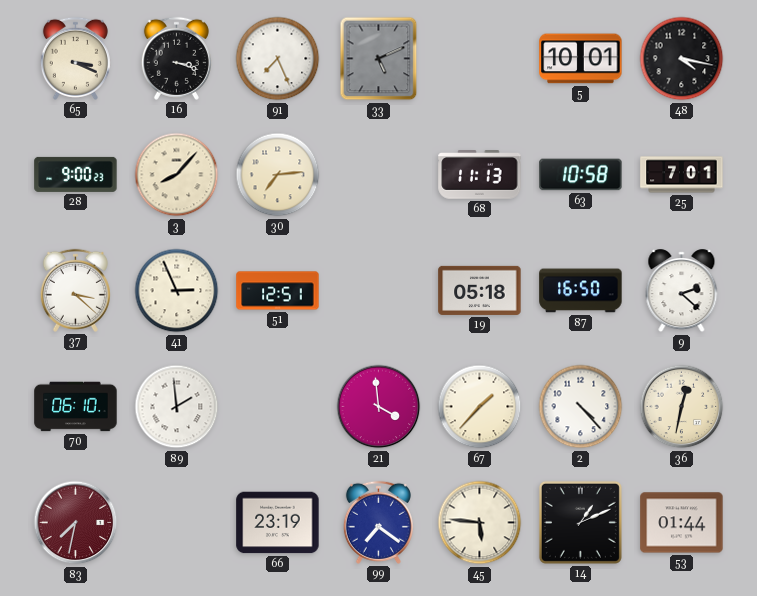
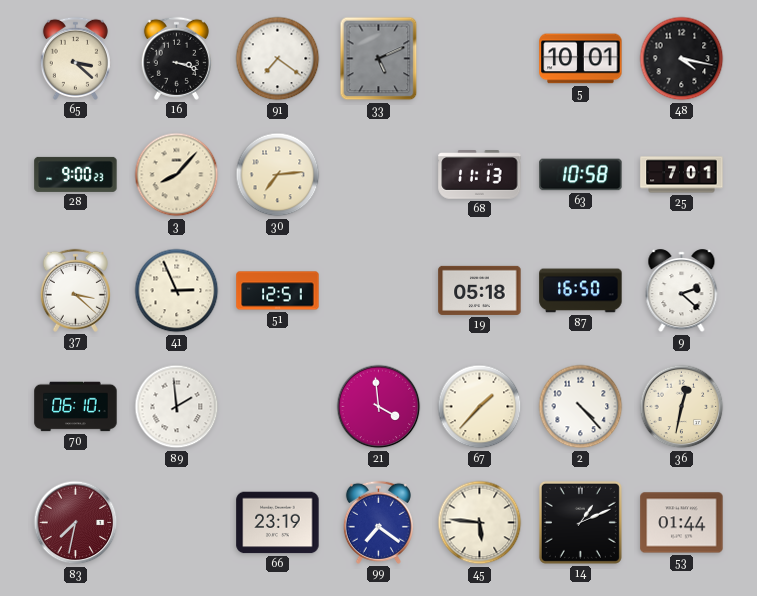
65: 3:19 -> 3:22 (75, 58)
91: 7:26 -> 7:21 (278, 59)
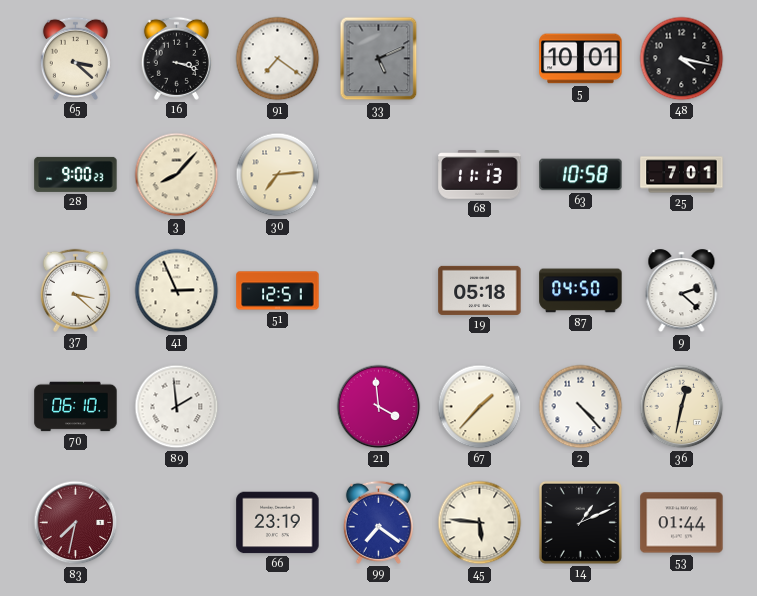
87: 16:50 -> 04:50 (581, 291)
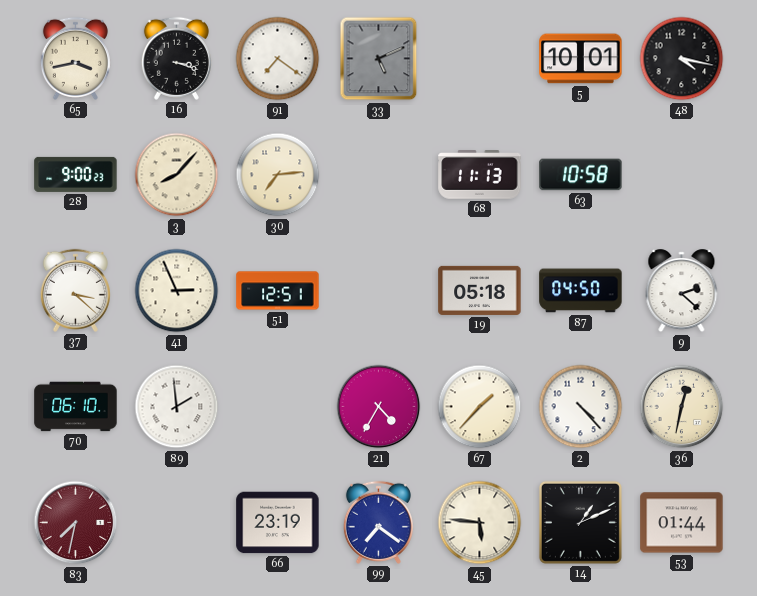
65: 3:22 -> 3:43 (75, 58)
25: 7:01 -> none (682, 175)
21: 3:59 -> 4:35 (379, 407)
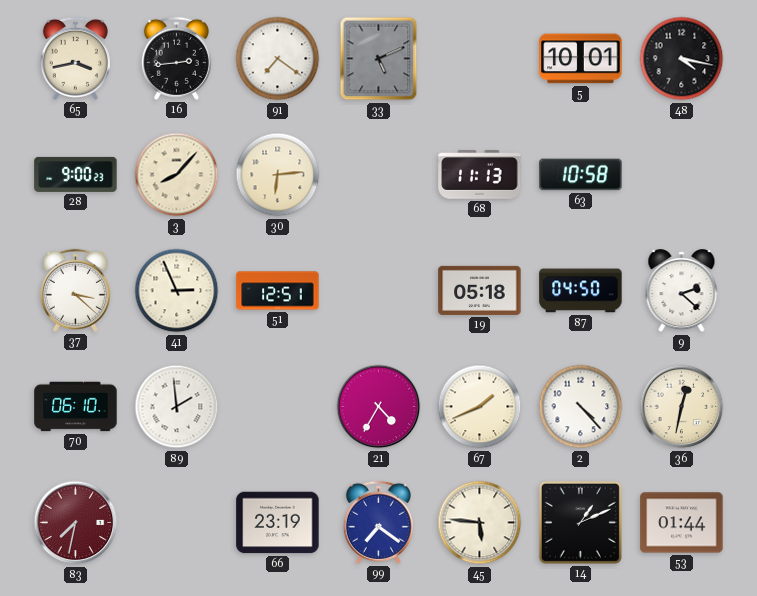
16: 3:18 -> 2:44 (176, 58)
30: 7:14 -> 6:14 (278, 175)
67: 1:37 -> 1:41 (480, 407)
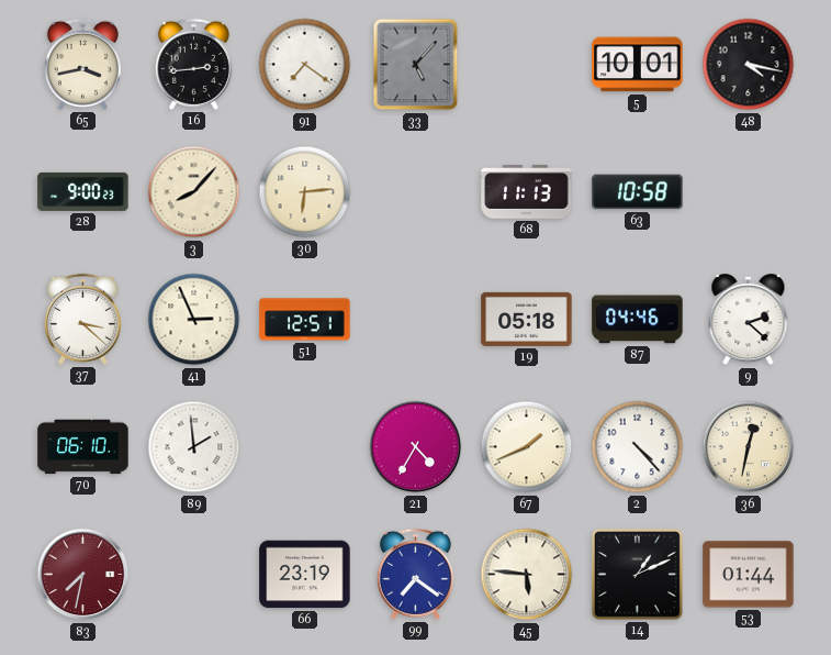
33: 5:11 -> 5:07 (416, 65)
87: 04:50 -> 04:46 (638, 320)
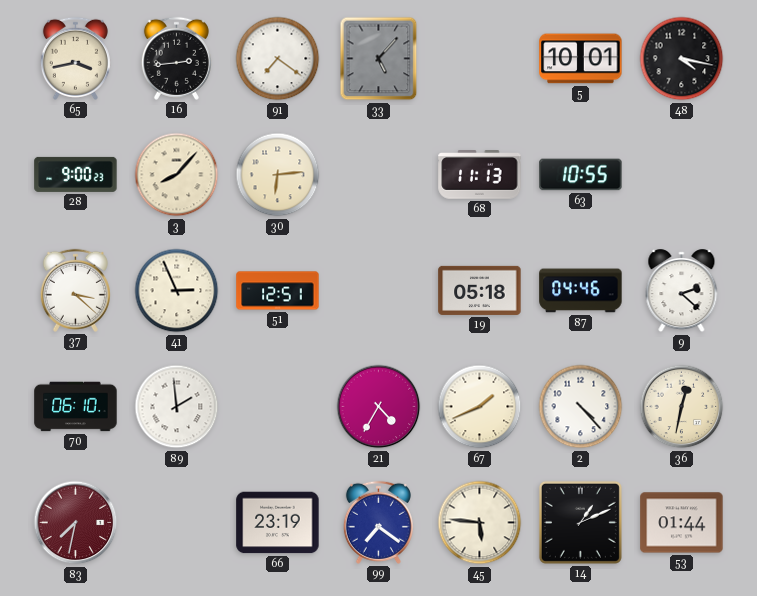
63: 10:58 -> 10:55 (581, 175)
